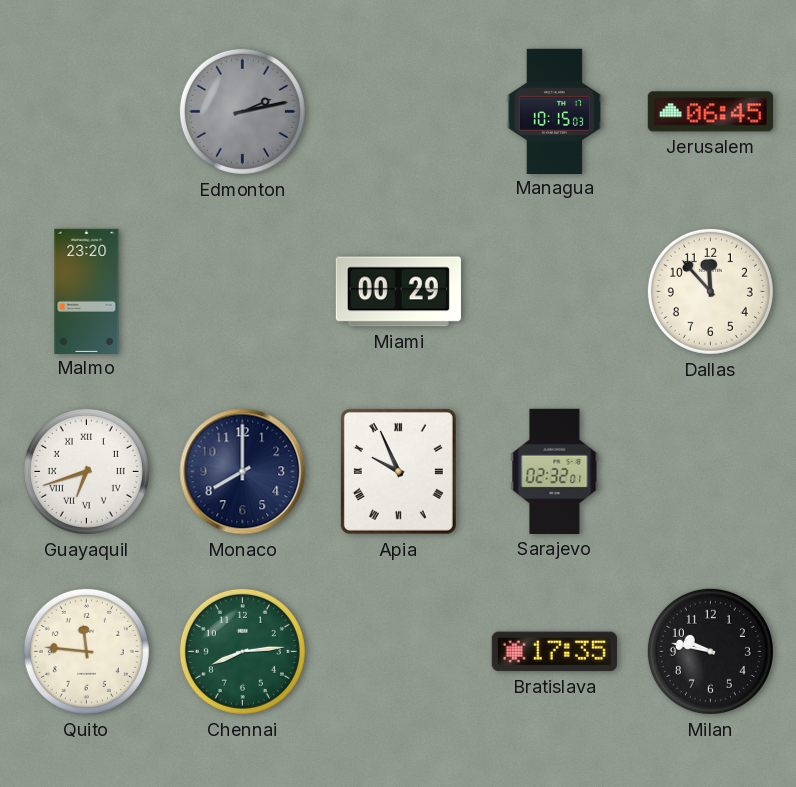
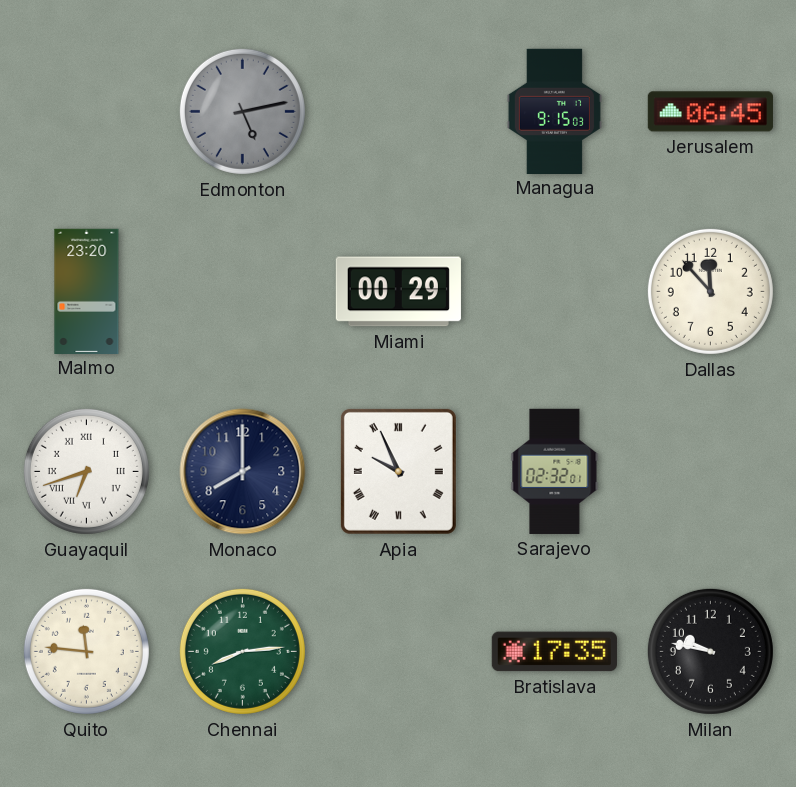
Edmonton: 2:13 -> 5:13 (242, 111)
Managua: 10:15 -> 9:15 (554, 111)
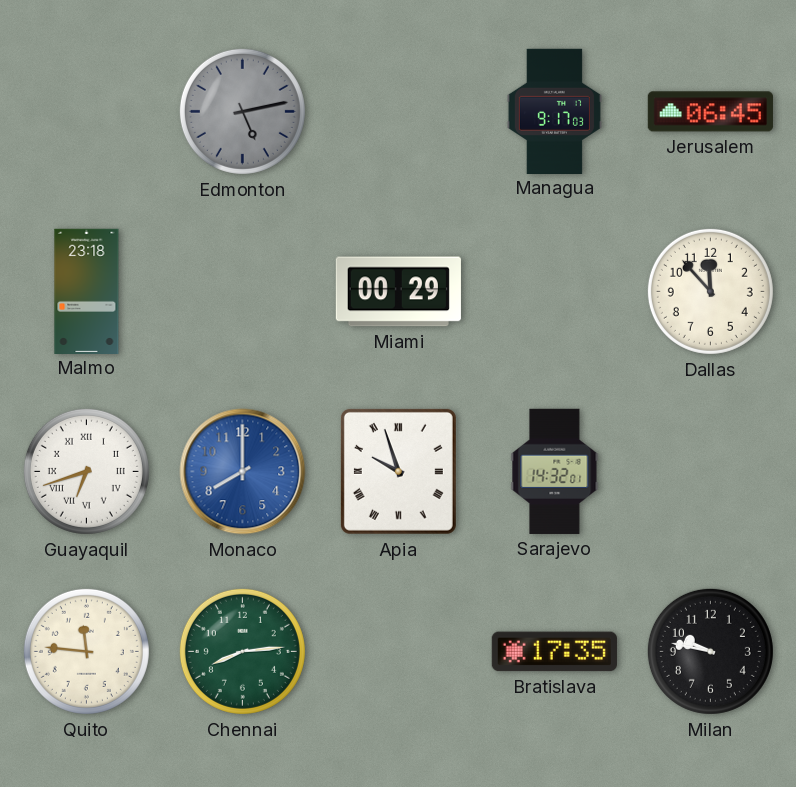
Managua: 9:15 -> 9:17 (554, 111)
Malmo: 23:20 -> 23:18 (87, 291)
Monaco dial: navy -> blue (243, 472)
Apia: 9:56 -> 9:57 (398, 471)
Sarajevo: 02:32 -> 14:32 (555, 471)
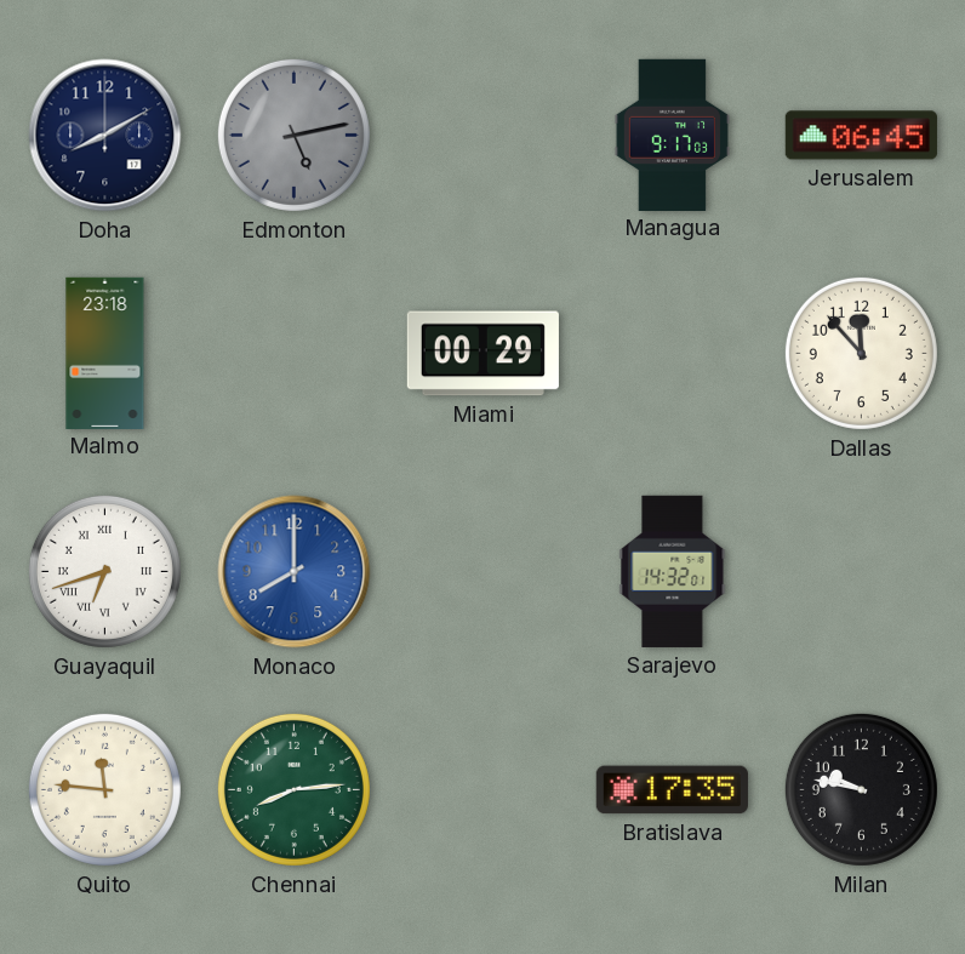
Doha: none -> 8:10 (105, 136)
Apia: 9:57 -> none (398, 471)
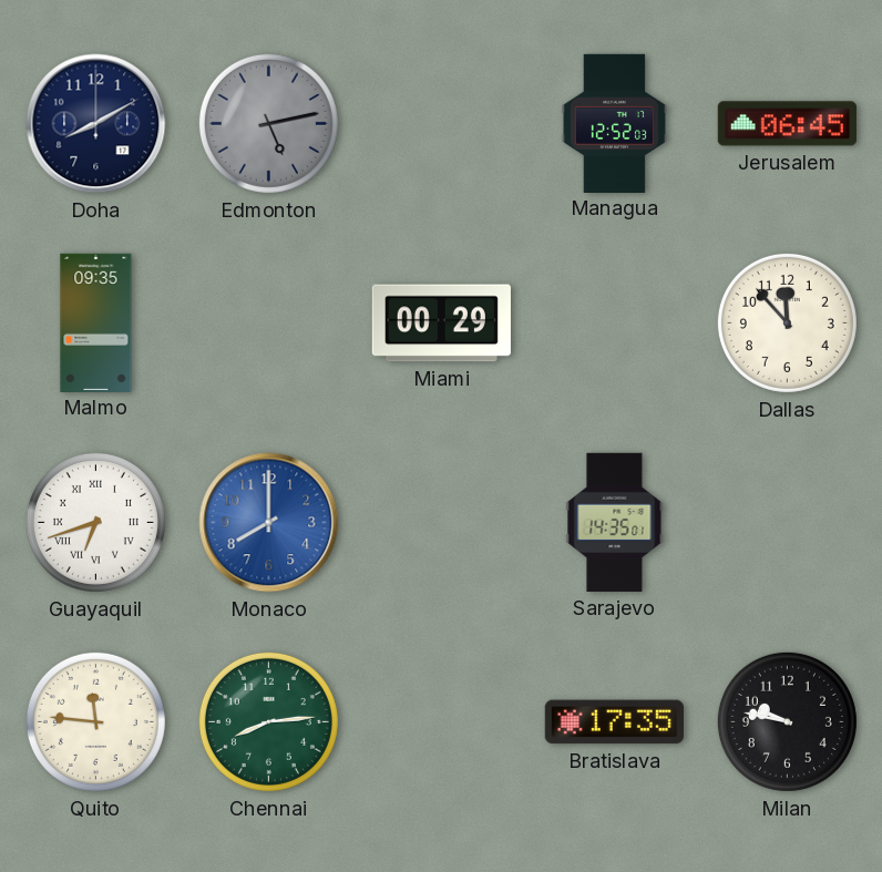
Managua: 9:17 -> 12:52 (614, 123)
Malmo: 23:18 -> 09:35 (96, 322)
Sarajevo: 14:32 -> 14:35 (615, 522)
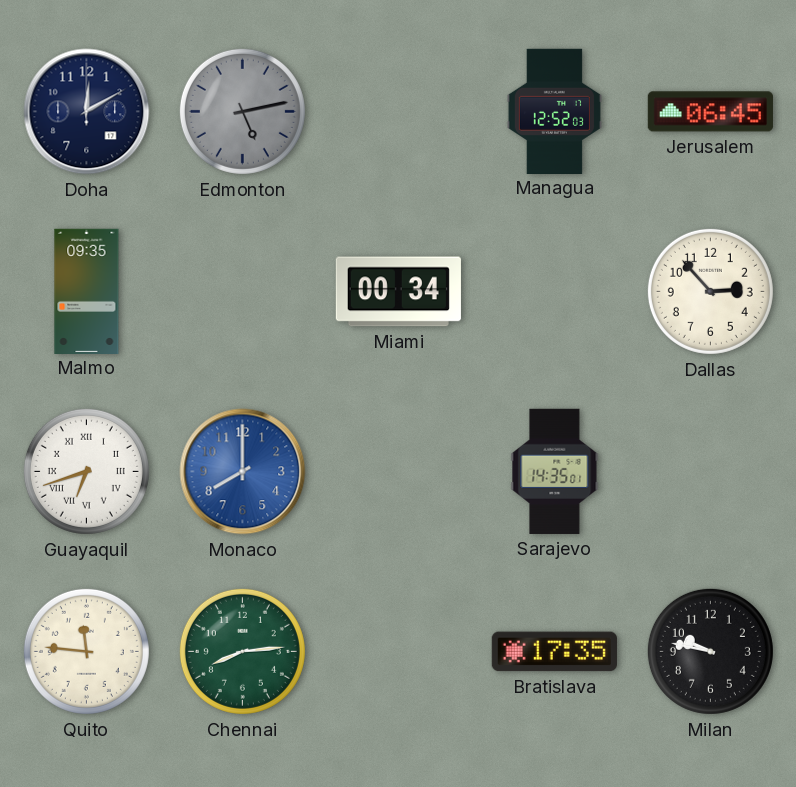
Doha: 8:10 -> 12:10 (87, 112)
Miami: 00:29 -> 00:34 (398, 292)
Dallas: 11:53 -> 2:53 (710, 291)
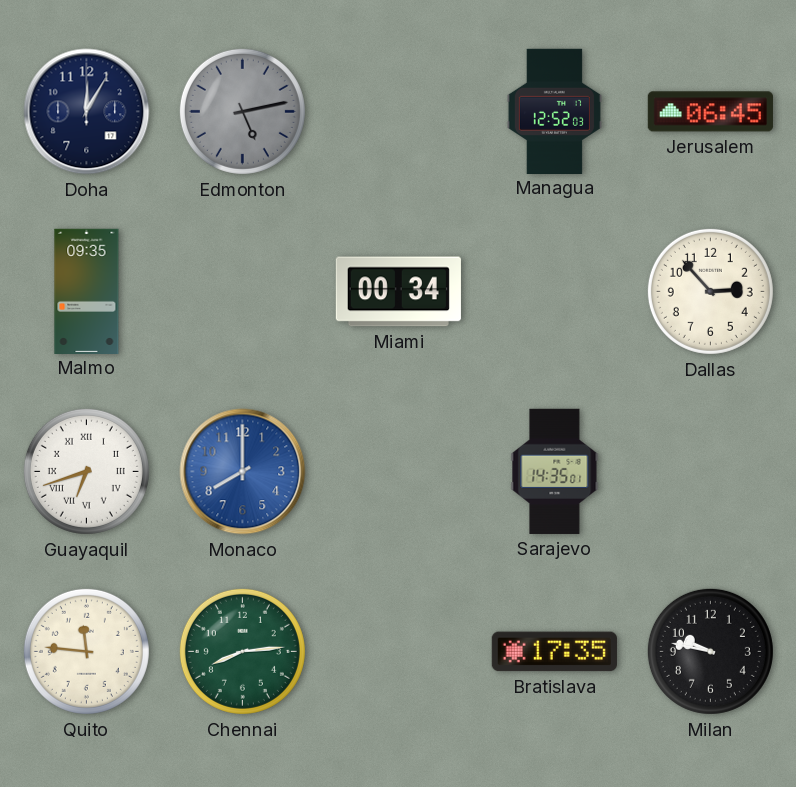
Doha: 12:10 -> 12:05 (87, 112)
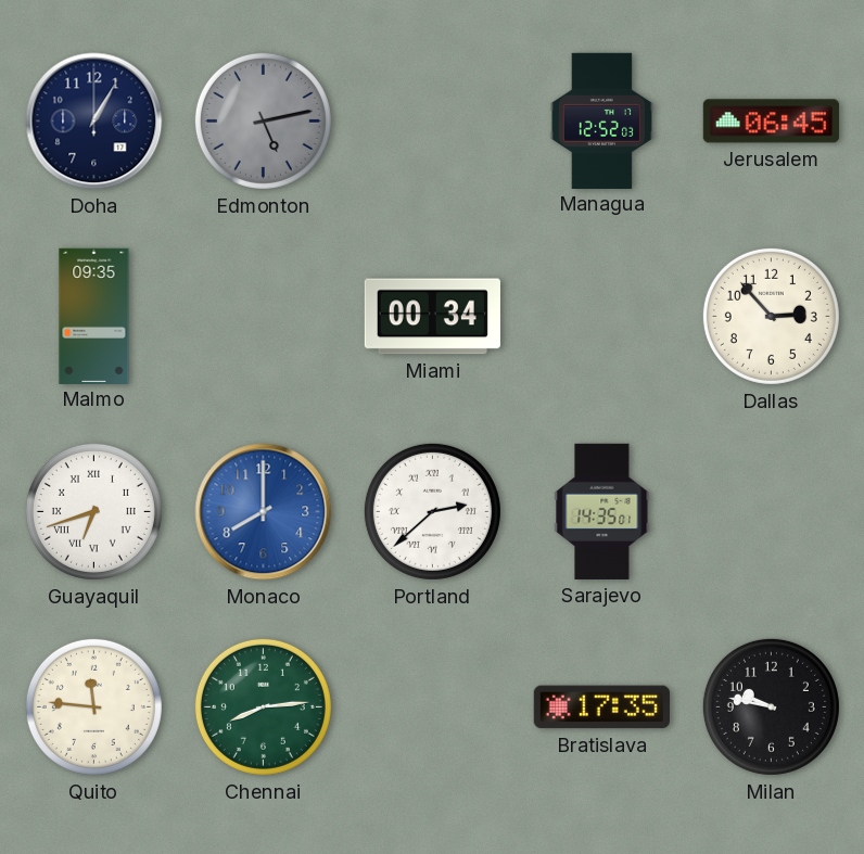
Doha: 12:05 -> 1:05 (94, 122)
Portland: none -> 2:38 (432, 511)
